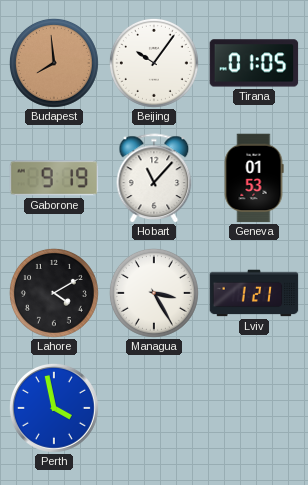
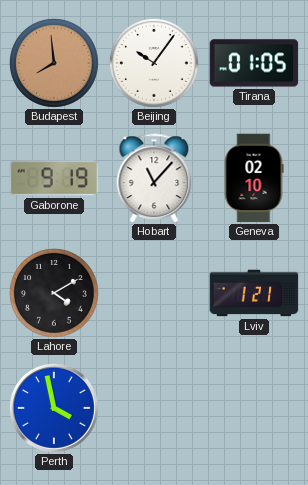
Geneva: 01:53 -> 02:10 (254, 178)
Managua: 3:25 -> none (154, 293)
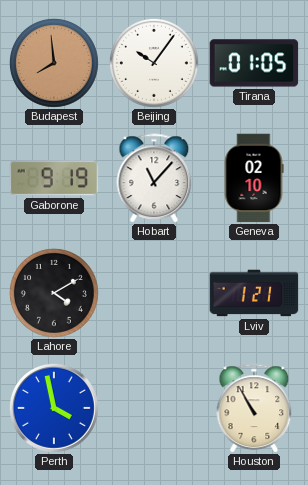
Houston: none -> 10:55 (254, 408)
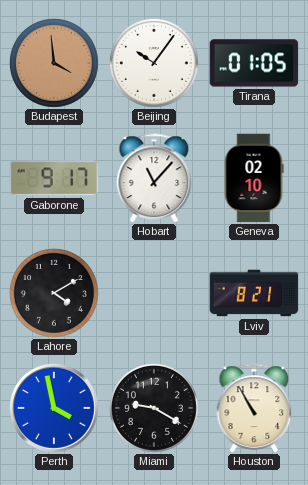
Budapest: 7:59 -> 3:59 (54, 63)
Gaborone: 9:19 -> 9:17 (54, 178)
Lviv: 1:21 -> 8:21 (254, 293)
Miami: none -> 9:20 (154, 408)
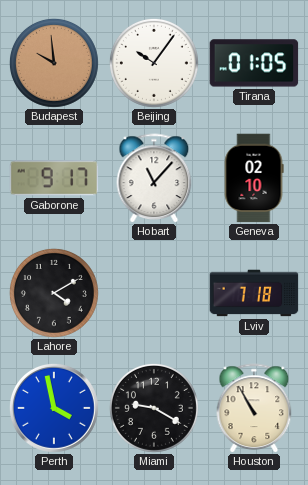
Budapest: 3:59 -> 9:59 (54, 63)
Lviv: 8:21 -> 7:18 (254, 293)
